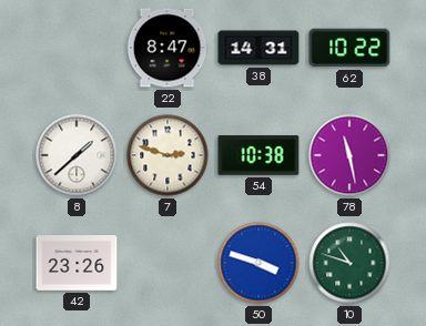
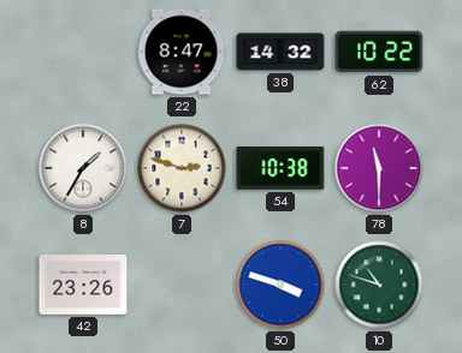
38: 14:31 -> 14:32 (280, 52)
8: 1:38 -> 1:35 (83, 168)
78: 11:28 -> 11:30 (379, 168)
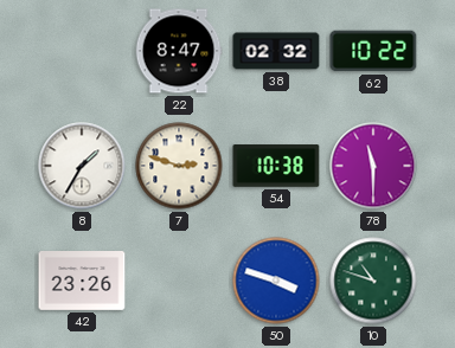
38: 14:32 -> 02:32 (276, 51)
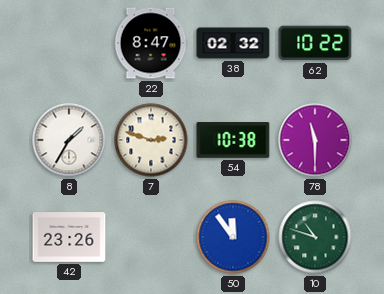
50: 3:48 -> 11:54 (233, 237)
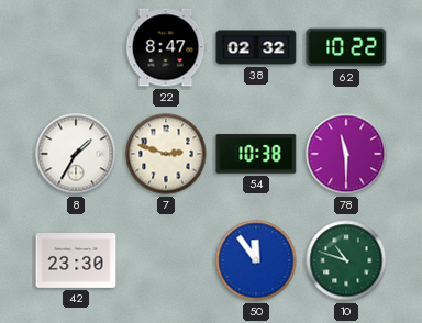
42: 23:26 -> 23:30 (76, 261)
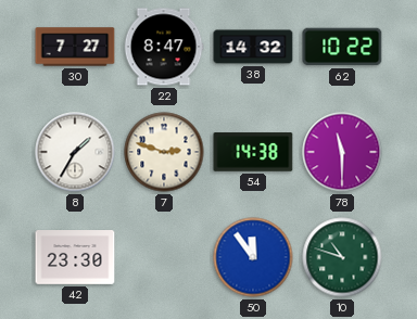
30: none -> 7:27 (75, 47)
38: 02:32 -> 14:32 (253, 47)
54: 10:38 -> 14:38 (253, 152)
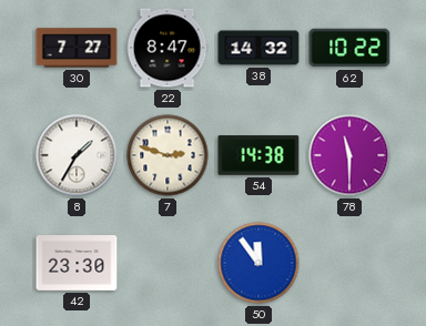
10: 10:48 -> none (342, 257)
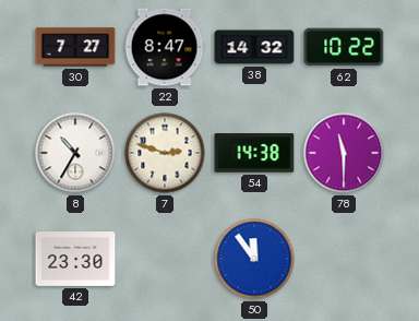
8: 1:35 -> 10:35 (75, 153)
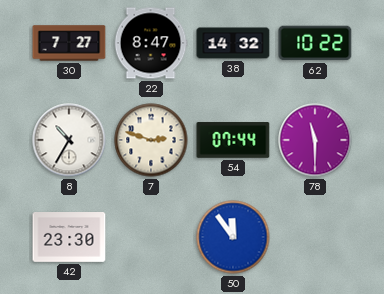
54: 14:38 -> 07:44 (233, 140)
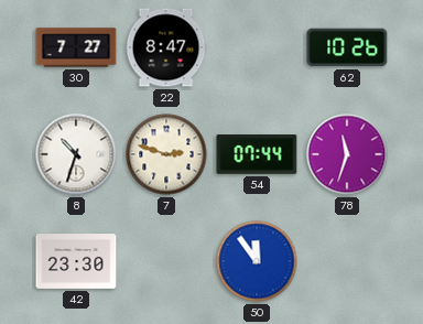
38: 14:32 -> none (233, 43)
62: 10:22 -> 10:26 (347, 47)
8: 10:35 -> 10:33 (76, 154)
78: 11:30 -> 11:33 (347, 154)
